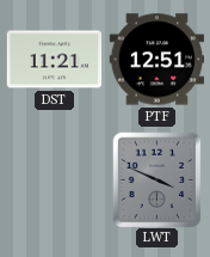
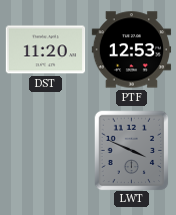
DST: 11:21 -> 11:20 (45, 50)
PTF: 12:51 -> 12:53 (131, 50)
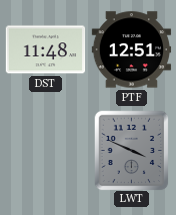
DST: 11:20 -> 11:48 (45, 50)
PTF: 12:53 -> 12:51 (131, 50)
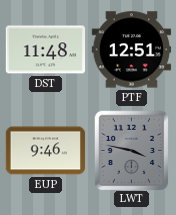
EUP: none -> 9:46 (45, 151)
LWT: 3:49 -> 3:47 (132, 150)
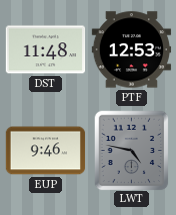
PTF: 12:51 -> 12:53 (131, 50)
LWT: 3:47 -> 4:47 (132, 150)
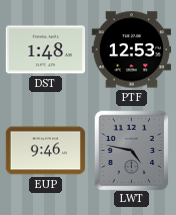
DST: 11:48 -> 1:48 (45, 50)
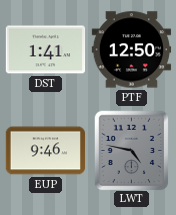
DST: 1:48 -> 1:41 (45, 50)
PTF: 12:53 -> 12:50 (131, 50)
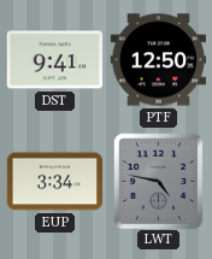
DST: 1:41 -> 9:41 (54, 60)
EUP: 9:46 -> 3:34 (54, 182)
